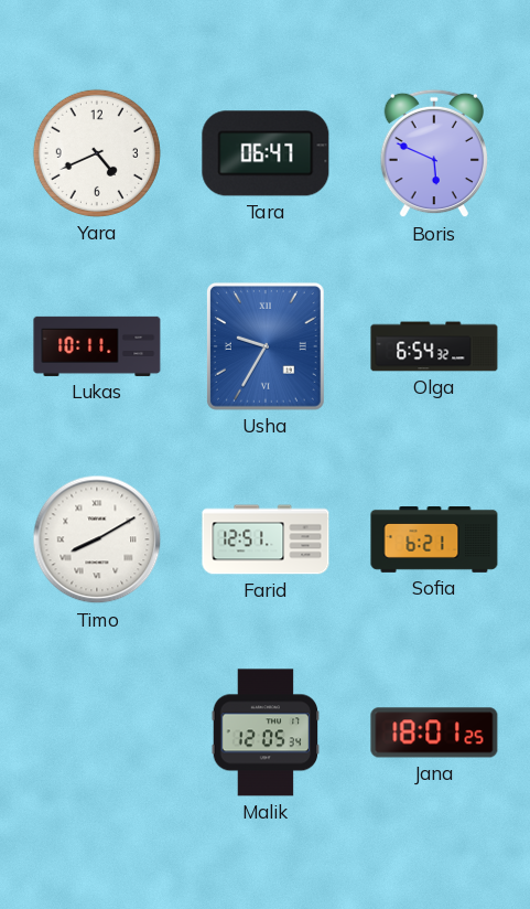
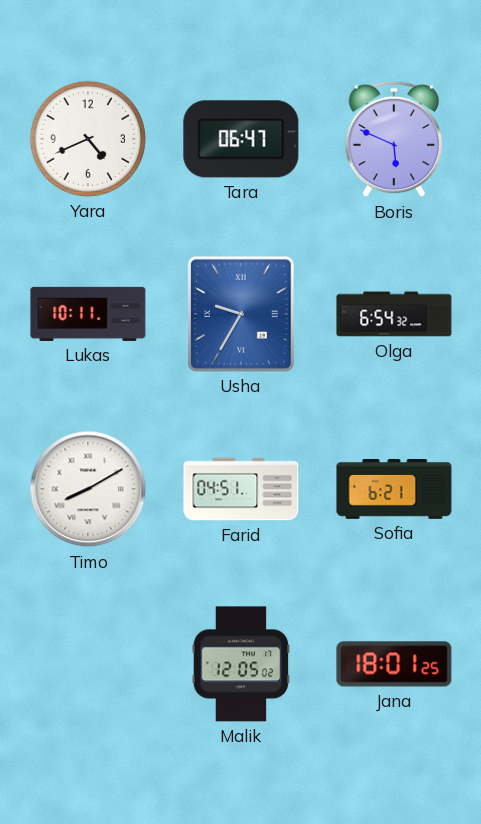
Farid: 12:51 -> 04:51 (241, 489)
Malik: 12:05:34 -> 12:05:02 (241, 664)
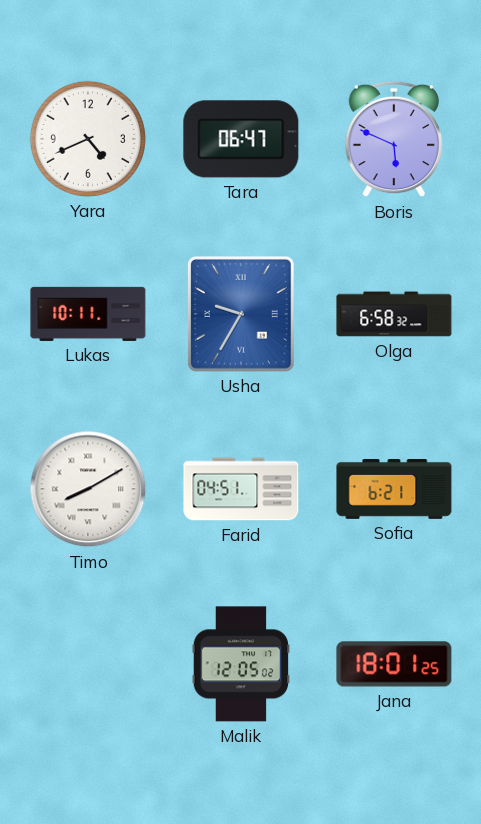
Olga: 6:54 -> 6:58 (394, 314)
